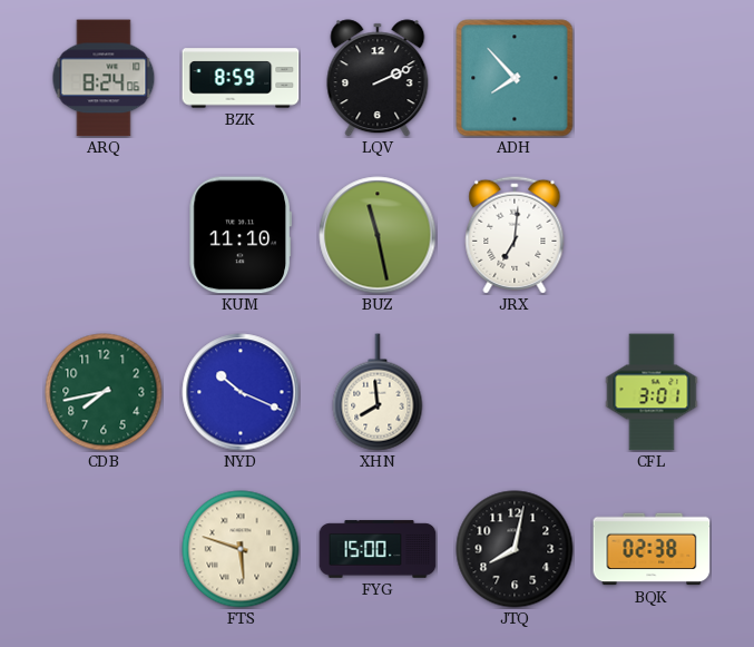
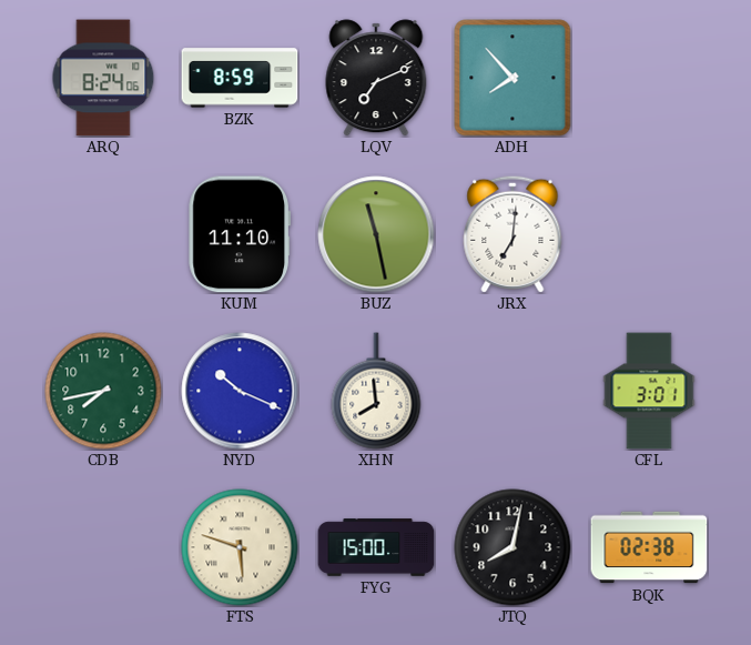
LQV: 2:11 -> 7:11 (376, 78)
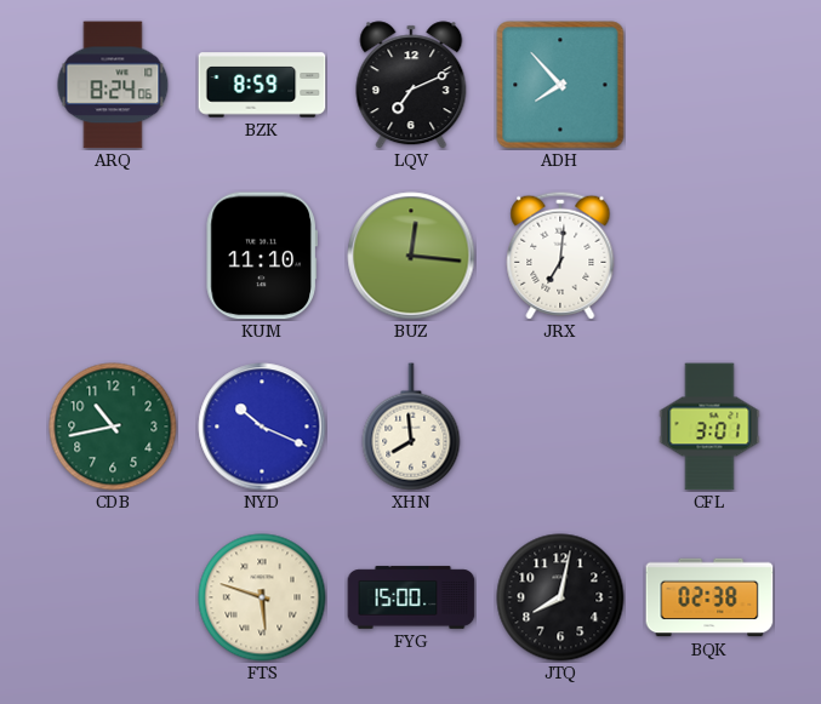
BUZ: 11:28 -> 12:16 (411, 256)
CDB: 7:43 -> 10:43 (113, 427)
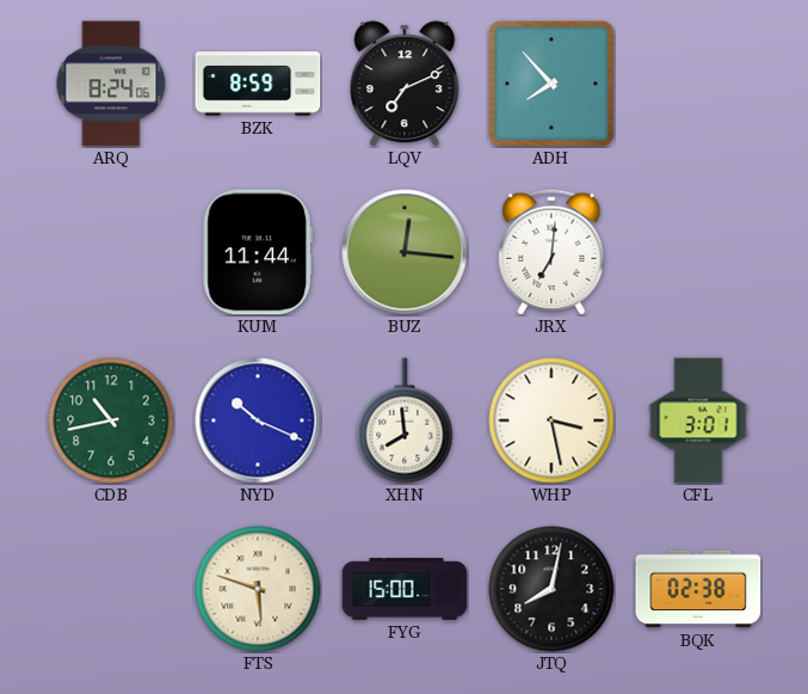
KUM: 11:10 -> 11:44 (258, 252)
WHP: none -> 3:28 (551, 420)
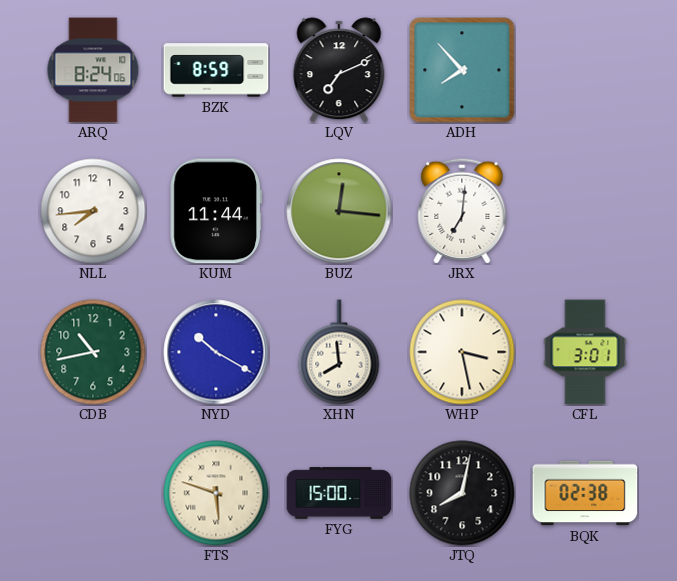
NLL: none -> 7:44 (93, 211)
NYD: 10:19 -> 10:20 (216, 352)
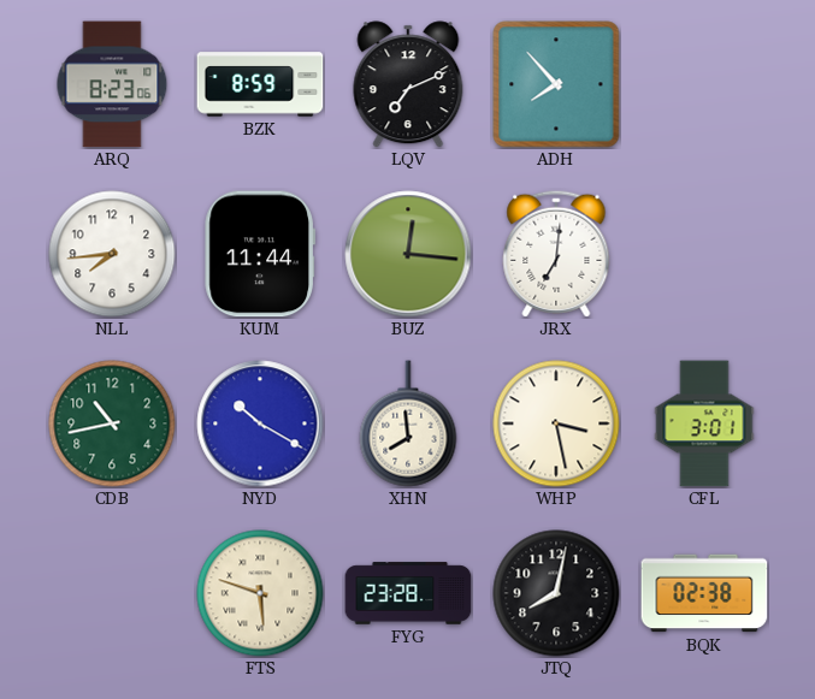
ARQ: 8:24 -> 8:23 (112, 84)
FYG: 15:00 -> 23:28 (408, 593)
